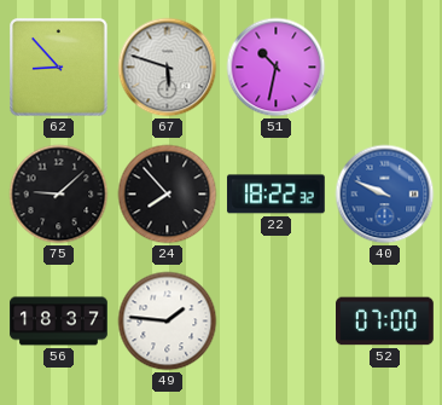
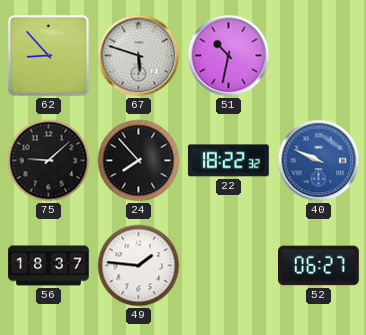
52: 07:00 -> 06:27 (319, 266)
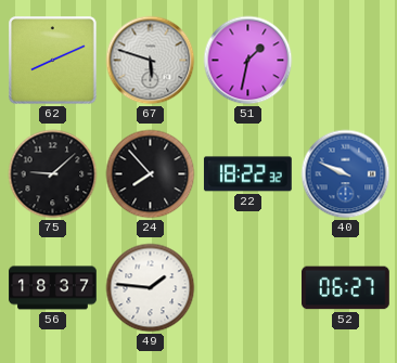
62: 8:53 -> 8:11 (53, 61)
51: 10:32 -> 1:32 (248, 61)
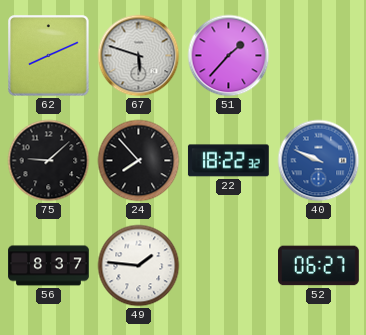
51: 1:32 -> 1:37 (229, 56)
56: 18:37 -> 8:37 (49, 266)
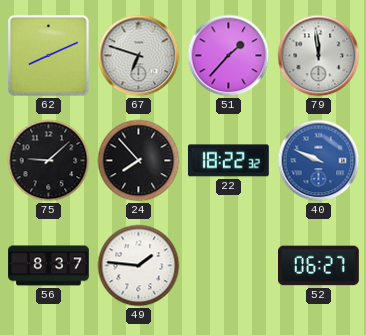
67: 5:48 -> 6:48 (139, 56)
79: none -> 11:59 (319, 56)
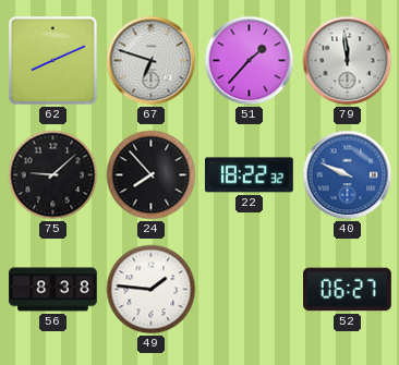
56: 8:37 -> 8:38 (53, 290)
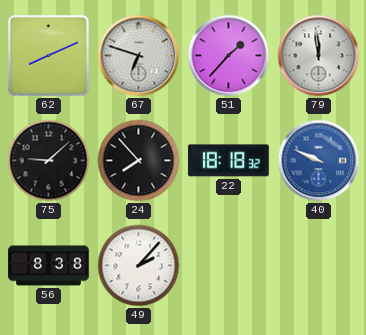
22: 18:22 -> 18:18 (228, 161)
49: 1:46 -> 2:07 (139, 266)
52: 06:27 -> none (348, 290)
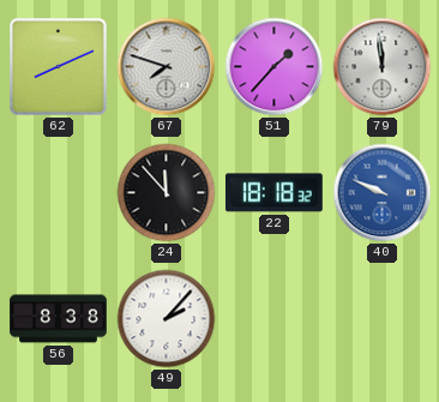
67: 6:48 -> 7:48 (167, 67)
75: 9:08 -> none (49, 161)
24: 7:53 -> 11:53 (167, 193)
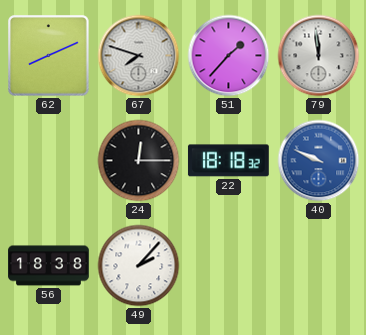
24: 11:53 -> 12:15 (139, 161)
56: 8:38 -> 18:38 (49, 266)
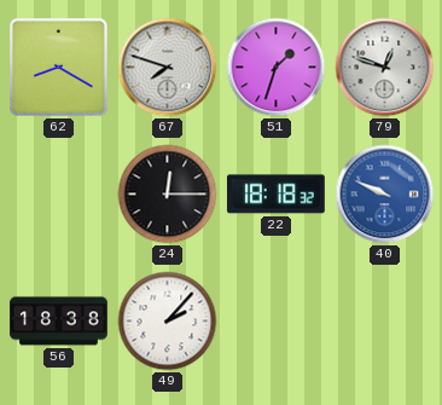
62: 8:11 -> 8:20 (59, 68)
51: 1:37 -> 1:33 (277, 68)
79: 11:59 -> 12:48 (385, 68)
